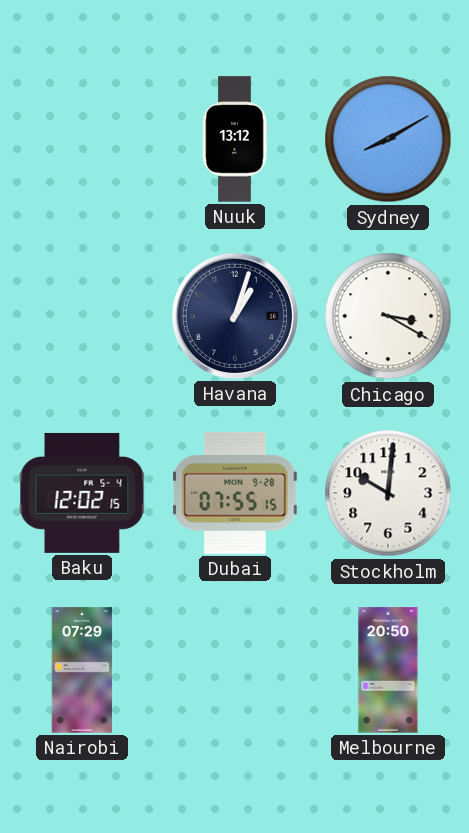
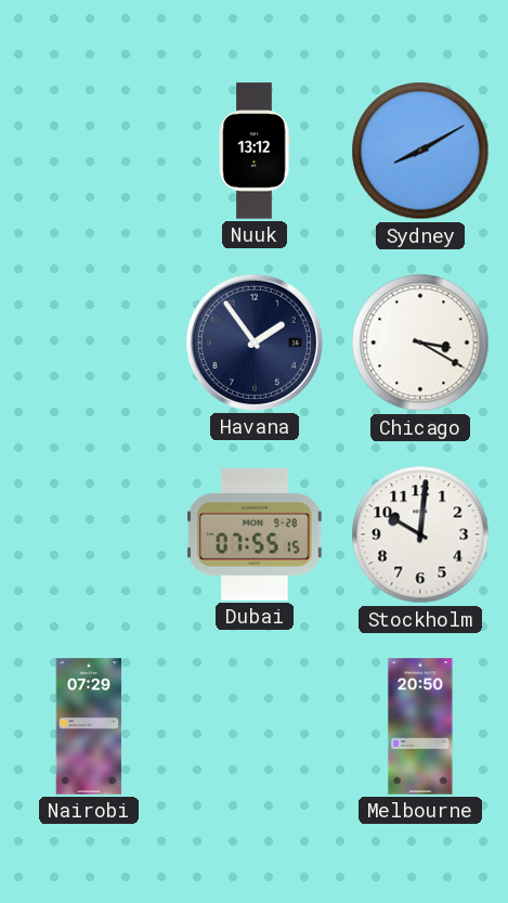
Havana: 1:03 -> 1:54 (255, 343)
Baku: 12:02 -> none (82, 493)
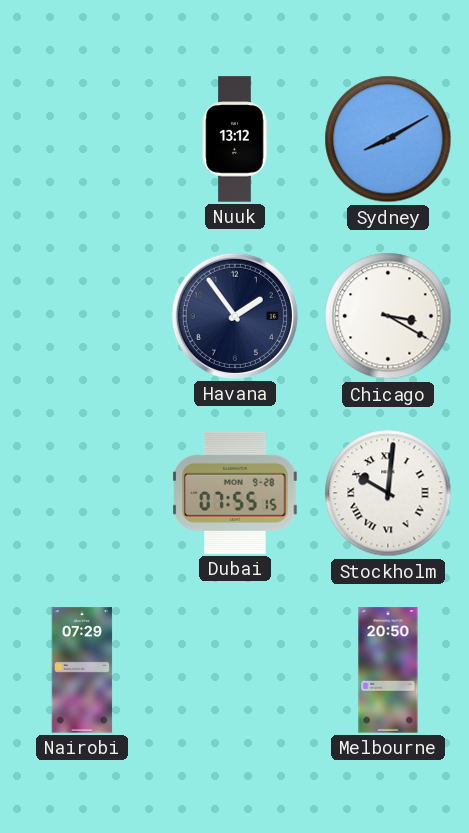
Stockholm numerals: Arabic -> Roman (388, 493)
